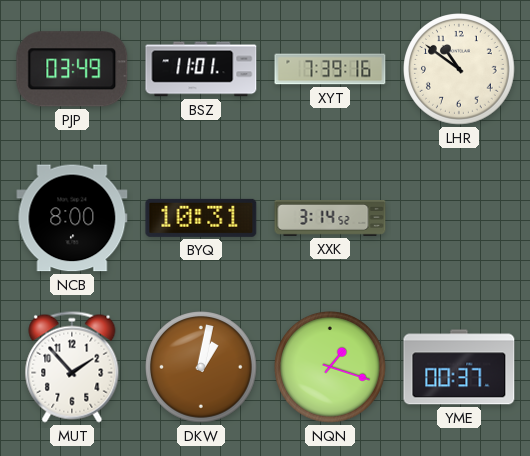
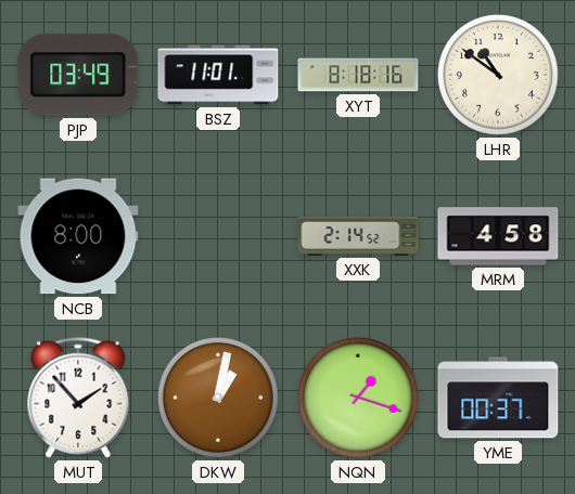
XYT: 7:39 -> 8:18 (358, 75)
BYQ: 10:31 -> none (201, 218)
XXK: 3:14 -> 2:14 (358, 237)
MRM: none -> 4:58 (498, 236)
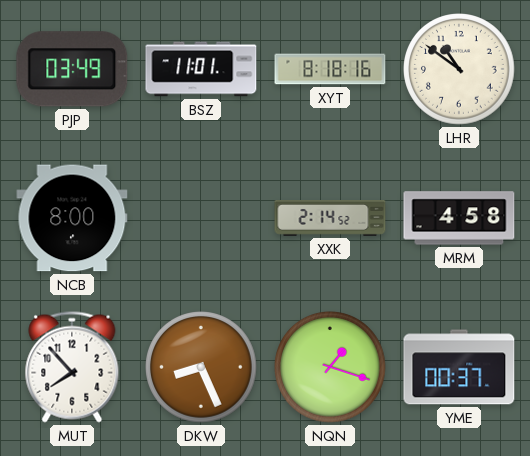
MUT: 1:53 -> 7:53 (72, 367)
DKW: 1:02 -> 8:26 (202, 368)
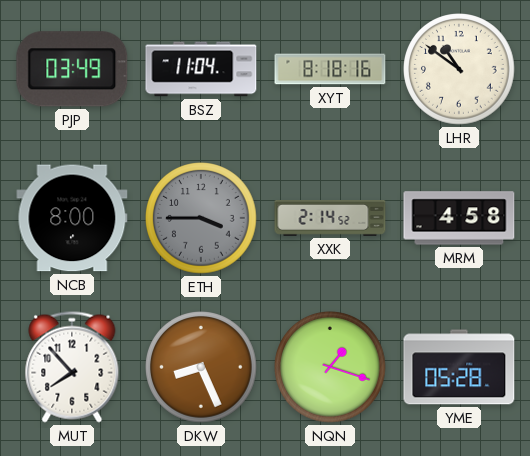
BSZ: 11:01 -> 11:04 (201, 69)
ETH: none -> 3:45 (202, 219)
YME: 00:37 -> 05:28 (459, 367)
